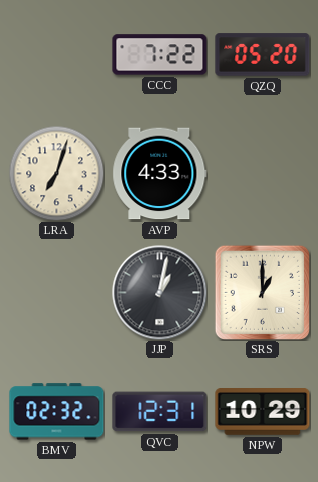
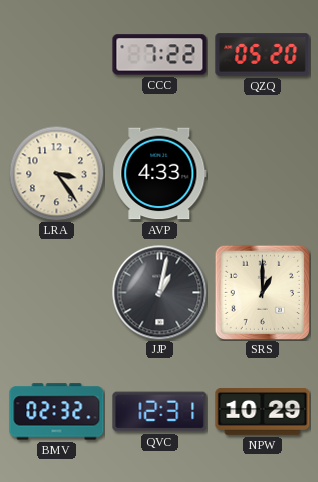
LRA: 7:03 -> 3:24 (56, 173)
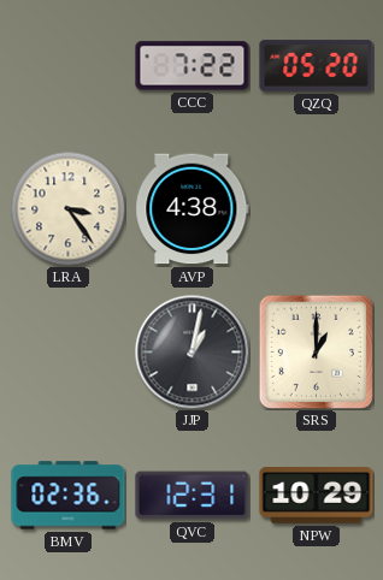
AVP: 4:33 -> 4:38 (193, 209)
BMV: 02:32 -> 02:36 (69, 496)
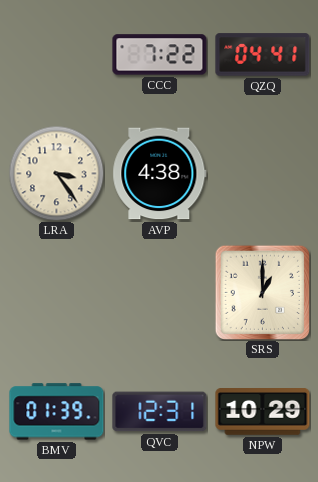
QZQ: 05:20 -> 04:41 (263, 55)
JJP: 1:02 -> none (191, 351)
BMV: 02:36 -> 01:39 (57, 412)
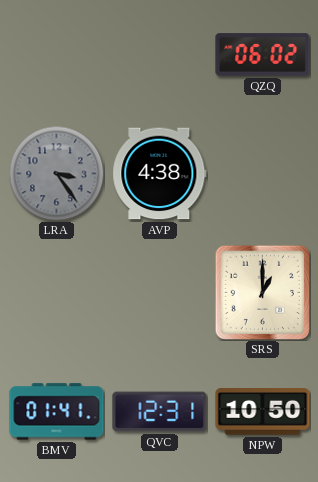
CCC: 7:22 -> none (160, 55)
QZQ: 04:41 -> 06:02 (263, 55)
LRA dial: cream -> grey (56, 173)
BMV: 01:39 -> 01:41 (57, 412)
NPW: 10:29 -> 10:50 (263, 412)
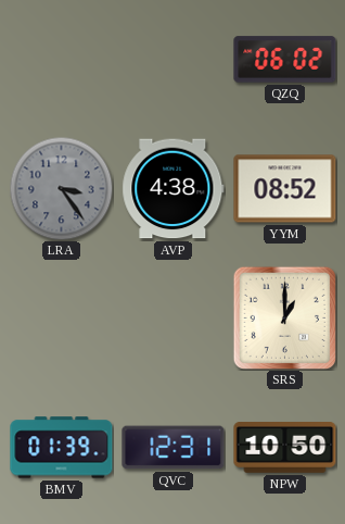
YYM: none -> 08:52 (285, 189)
BMV: 01:41 -> 01:39 (62, 448)
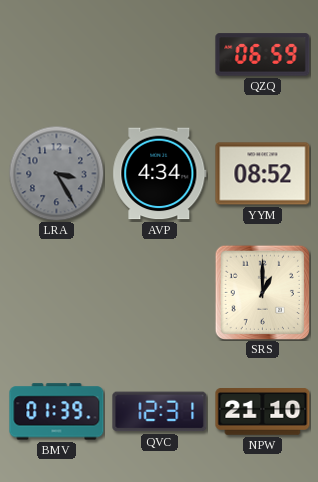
QZQ: 06:02 -> 06:59 (263, 55)
LRA: 3:24 -> 3:25 (56, 173)
AVP: 4:38 -> 4:34 (160, 174)
NPW: 10:50 -> 21:10 (263, 412)
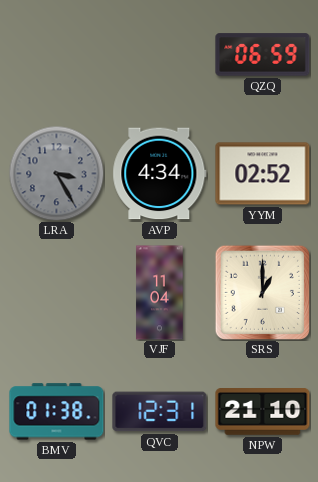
YYM: 08:52 -> 02:52 (263, 174)
VJF: none -> 11:04 (160, 293)
BMV: 01:39 -> 01:38 (57, 412)
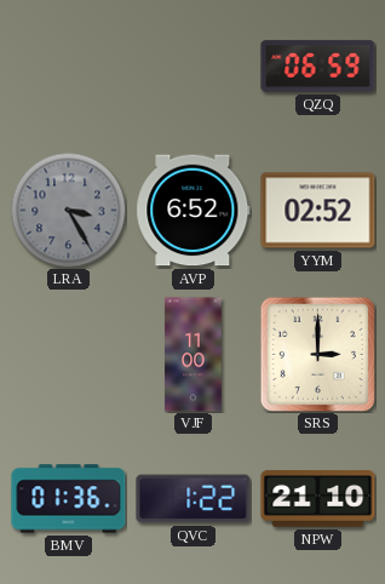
AVP: 4:34 -> 6:52 (194, 211)
VJF: 11:04 -> 11:00 (194, 355)
SRS: 1:00 -> 3:00 (317, 354)
BMV: 01:38 -> 01:36 (69, 499)
QVC: 12:31 -> 1:22 (194, 499)
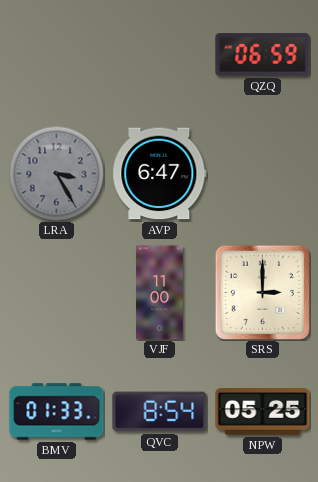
AVP: 6:52 -> 6:47 (160, 174)
YYM: 02:52 -> none (318, 211)
BMV: 01:36 -> 01:33 (57, 412)
QVC: 1:22 -> 8:54 (160, 412)
NPW: 21:10 -> 05:25 (263, 412)
